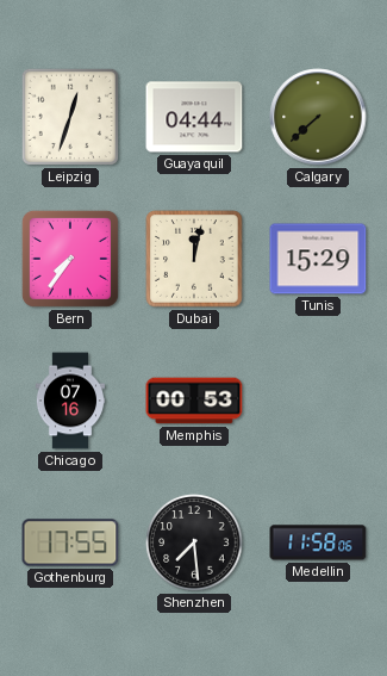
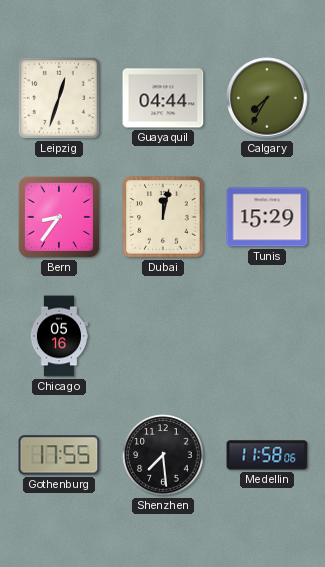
Calgary: 7:38 -> 7:35 (267, 98)
Bern: 7:36 -> 8:36 (59, 217)
Chicago: 07:16 -> 05:16 (58, 336)
Memphis: 00:53 -> none (194, 401)
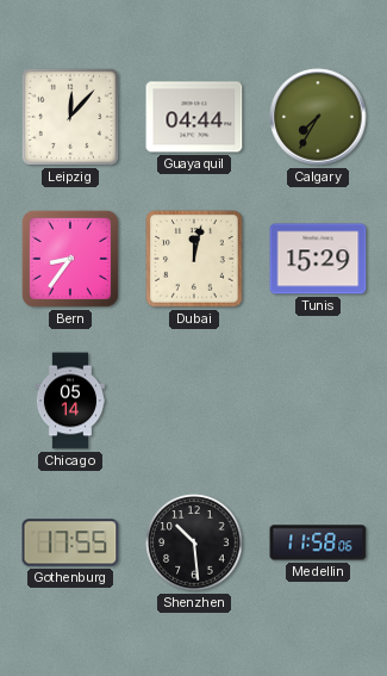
Leipzig: 12:33 -> 12:07 (70, 117)
Chicago: 05:16 -> 05:14 (69, 401)
Shenzhen: 7:29 -> 10:29 (194, 542)
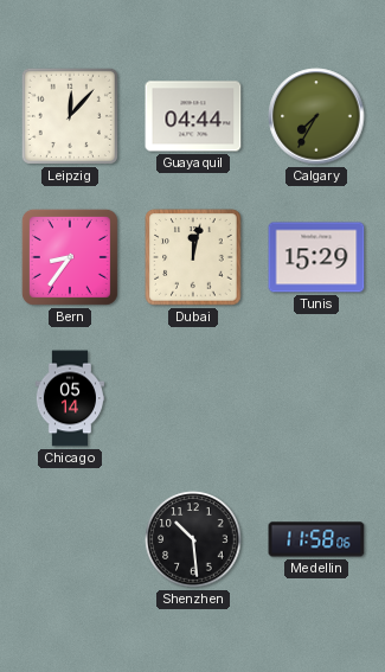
Gothenburg: 17:55 -> none (70, 542)
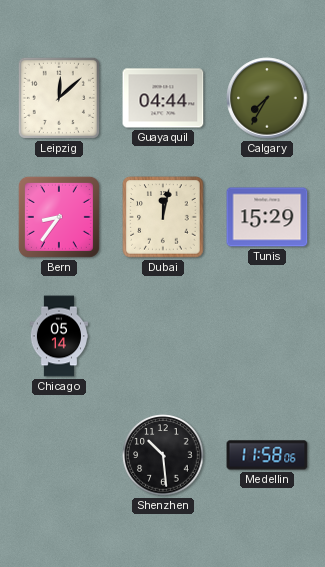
Leipzig: 12:07 -> 12:08 (59, 98)
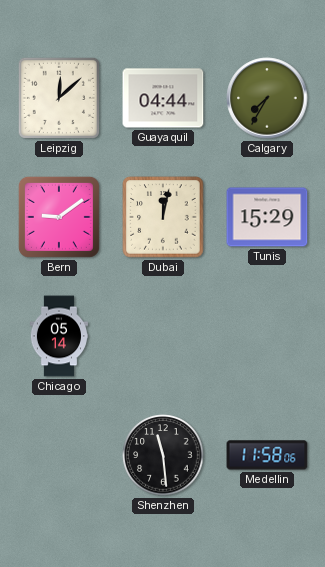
Bern: 8:36 -> 9:09 (59, 217)
Shenzhen: 10:29 -> 11:29 (163, 455)
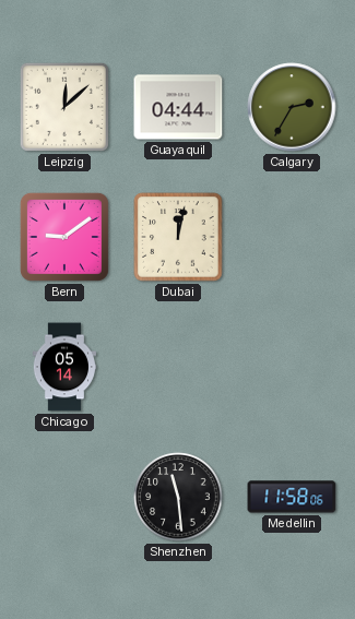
Calgary: 7:35 -> 2:35 (292, 107)
Tunis: 15:29 -> none (267, 217)
